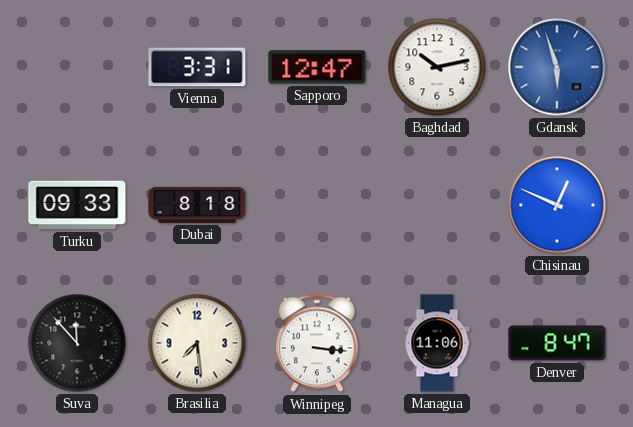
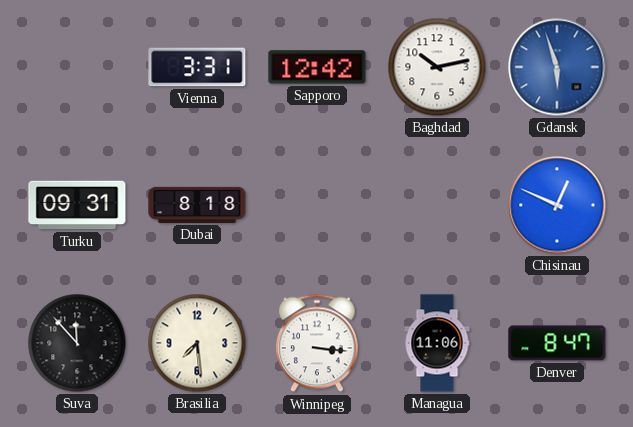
Sapporo: 12:47 -> 12:42 (317, 67)
Turku: 09:33 -> 09:31 (77, 205)
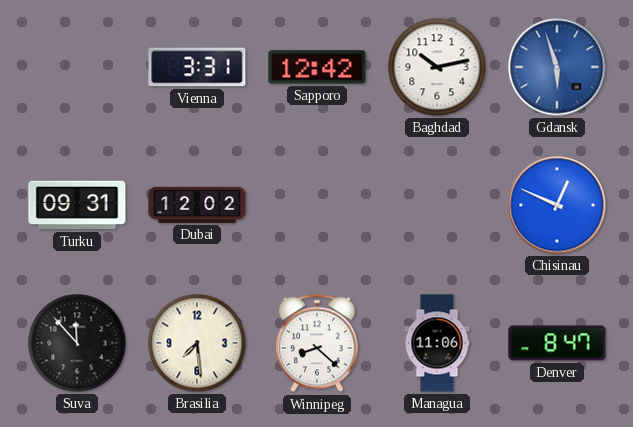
Dubai: 8:18 -> 12:02 (197, 205)
Winnipeg: 3:16 -> 8:22 (318, 343)
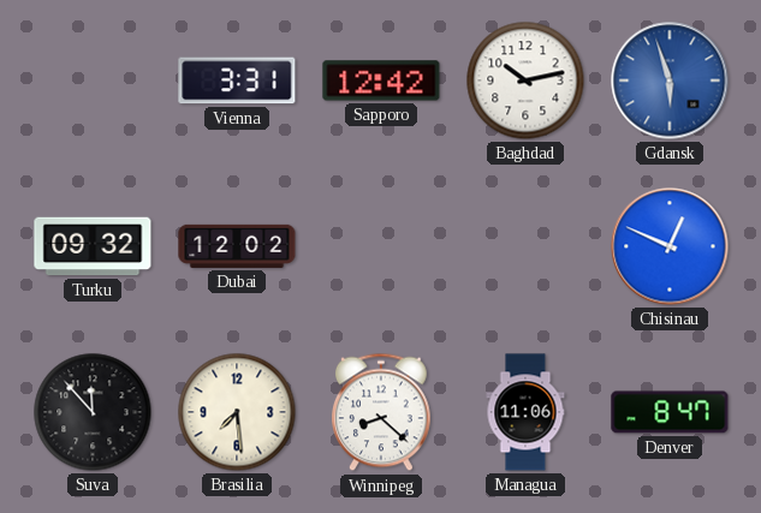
Turku: 09:31 -> 09:32 (93, 246)
